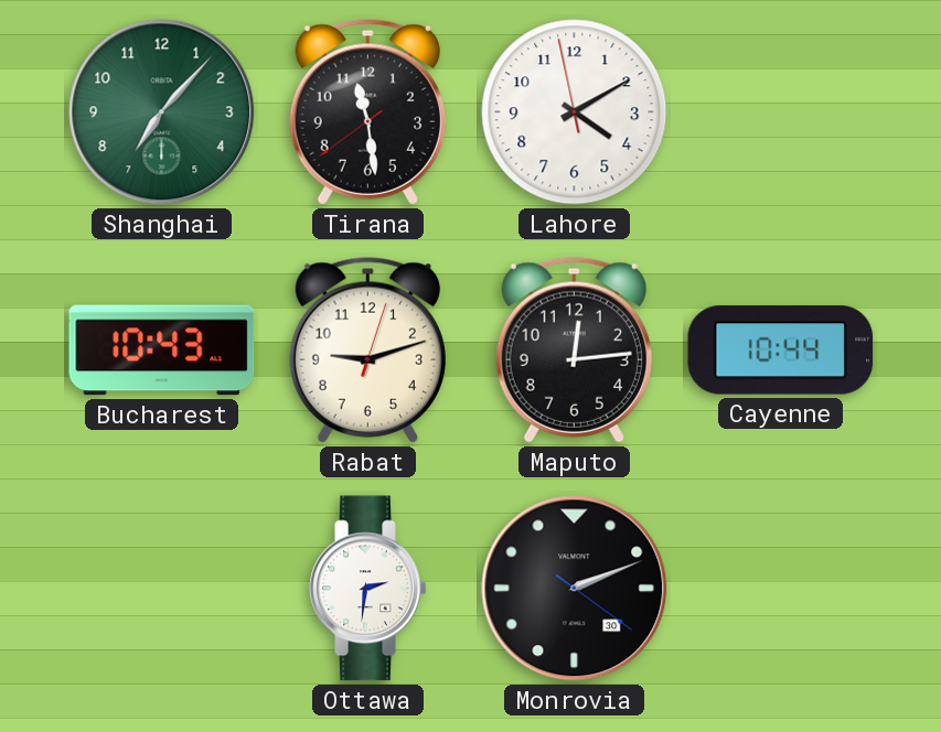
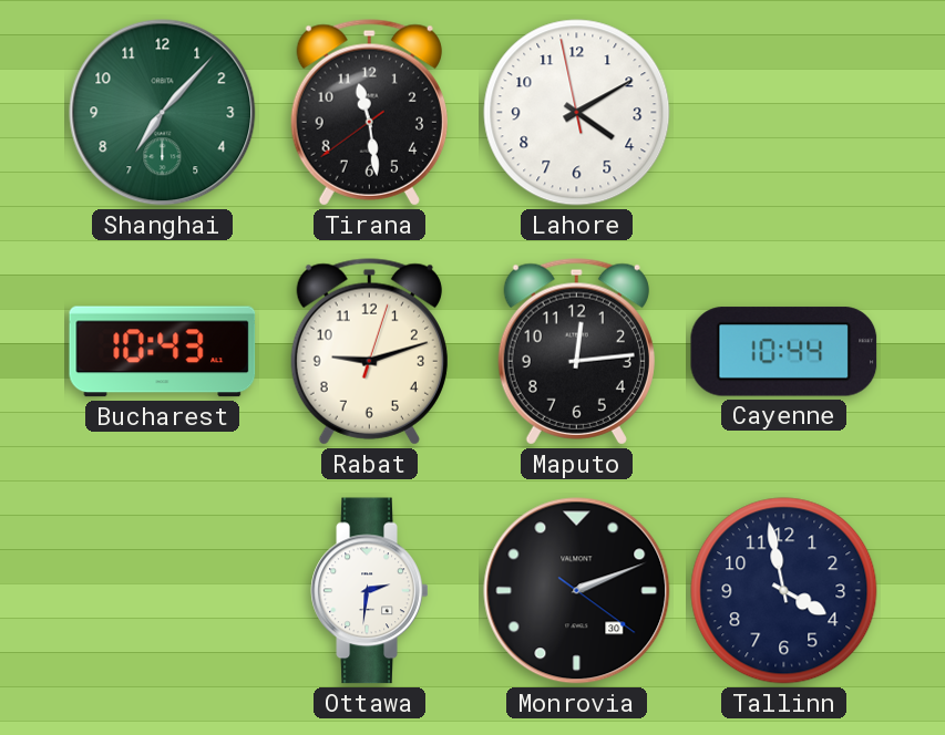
Tallinn: none -> 3:58 (784, 591)
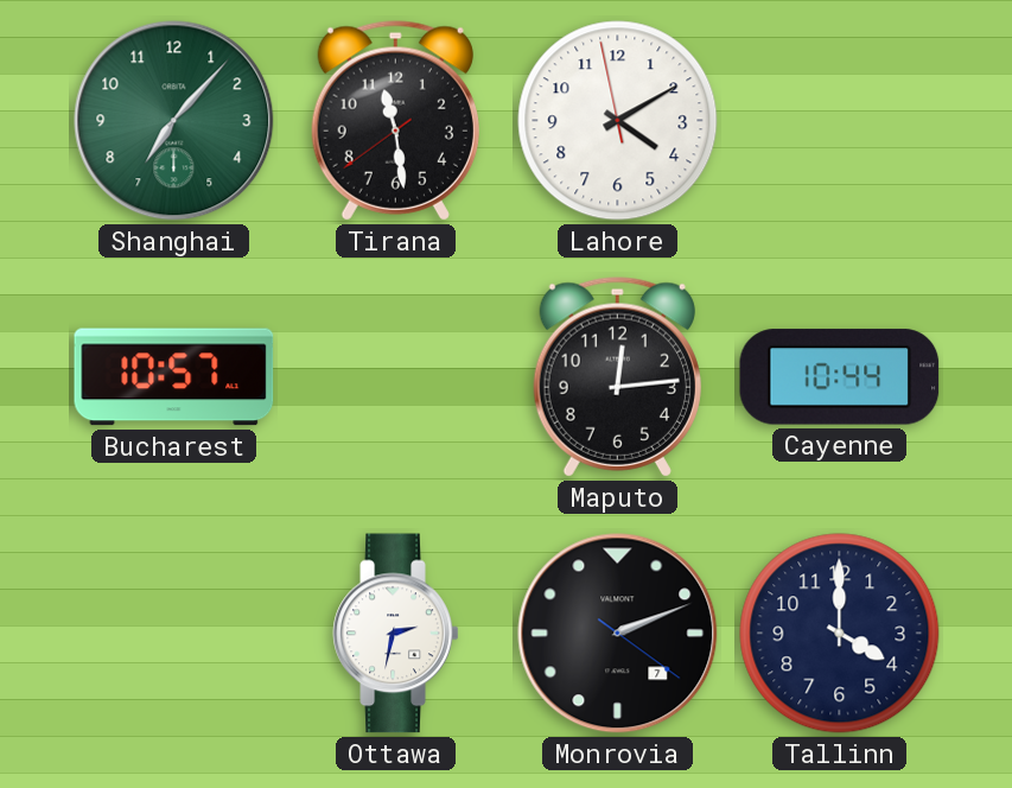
Bucharest: 10:43 -> 10:57 (174, 377)
Rabat: 9:12 -> none (369, 352)
Ottawa: 2:31 -> 2:32 (396, 634)
Monrovia date: 30 -> 7 (618, 634)
Tallinn: 3:58 -> 4:00 (840, 634)
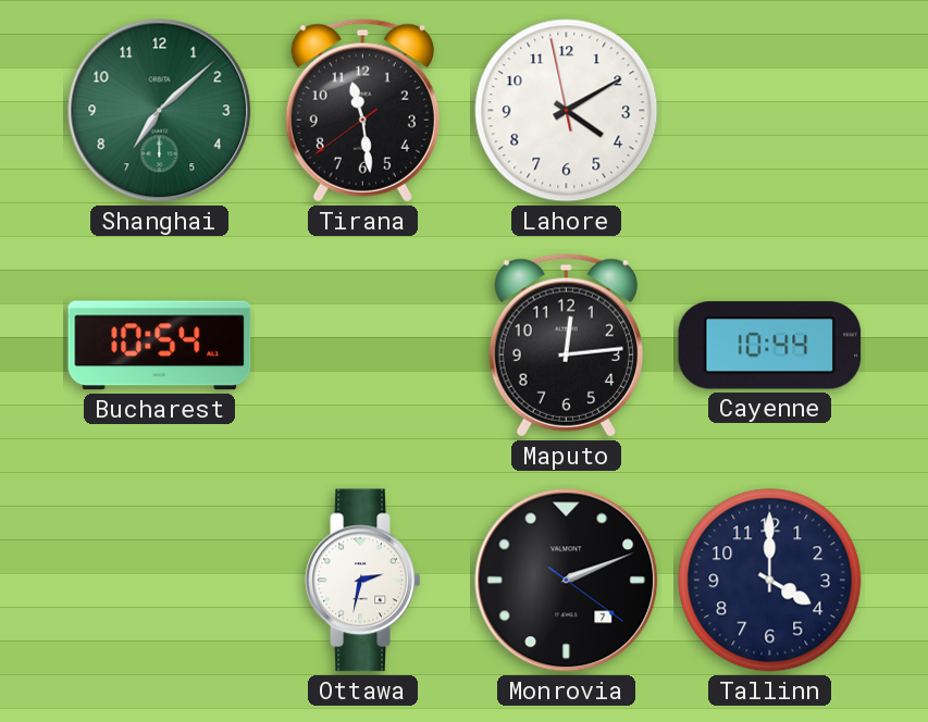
Shanghai: 7:07 -> 7:08 (160, 111)
Bucharest: 10:57 -> 10:54 (160, 346)
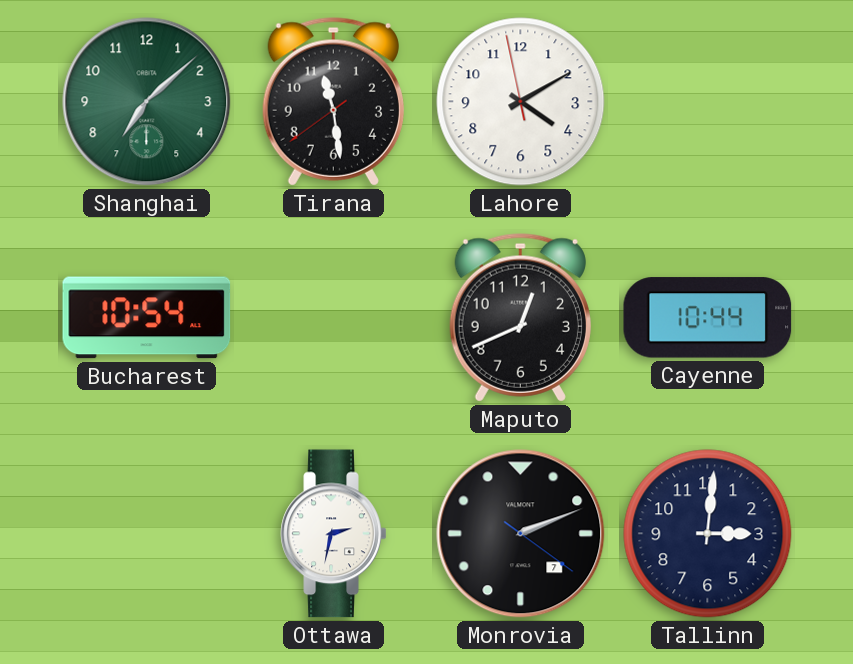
Maputo: 12:14 -> 12:41 (520, 318)
Tallinn: 4:00 -> 3:01 (708, 534)
